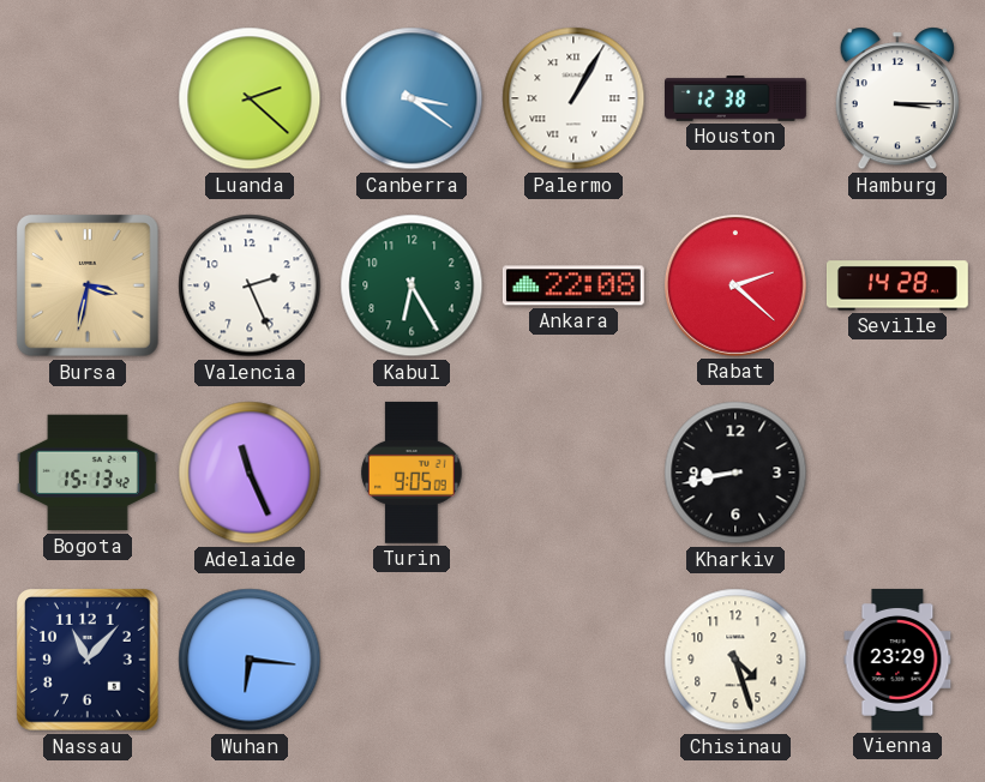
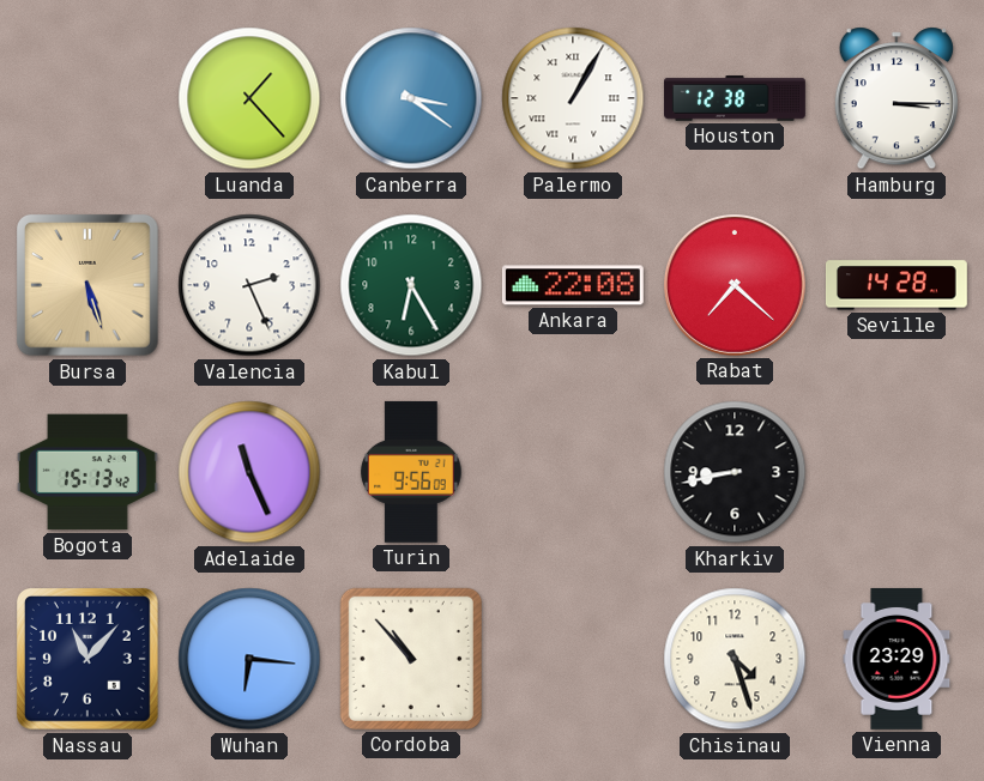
Luanda: 2:22 -> 1:23 (249, 98)
Bursa: 3:32 -> 5:27 (89, 286)
Rabat: 2:22 -> 7:22 (735, 285)
Turin: 9:05 -> 9:56 (411, 472)
Cordoba: none -> 10:53 (411, 659)
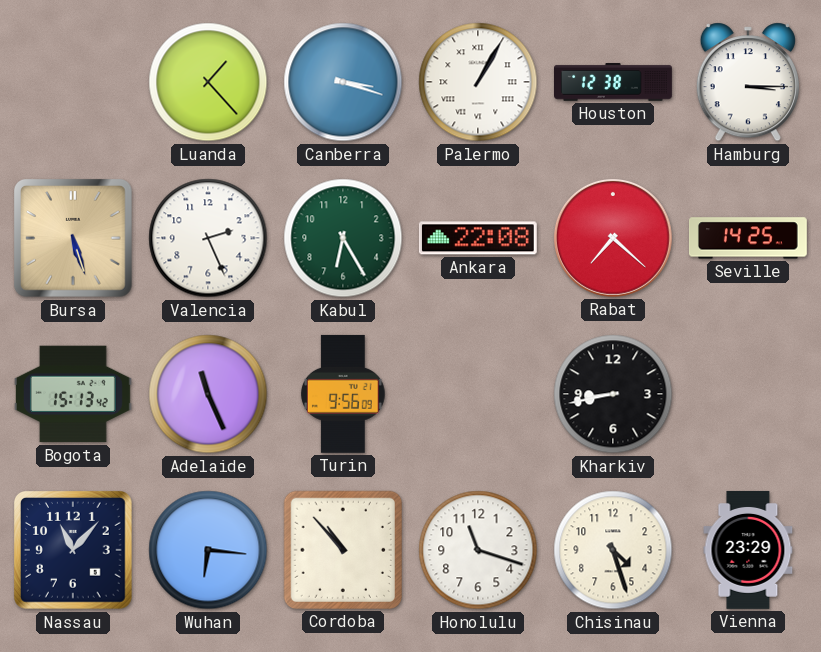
Canberra: 3:21 -> 3:18 (343, 82)
Seville: 14:28 -> 14:25 (748, 238)
Honolulu: none -> 11:18 (478, 550)
